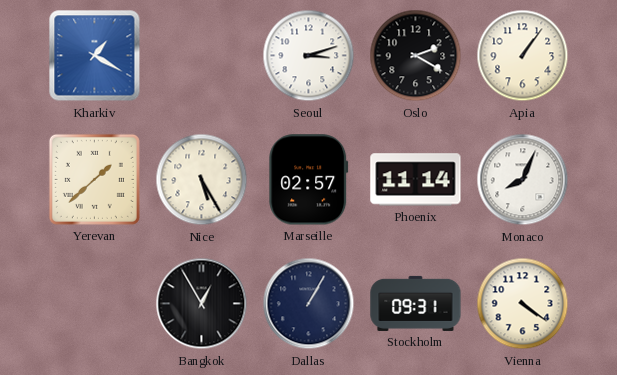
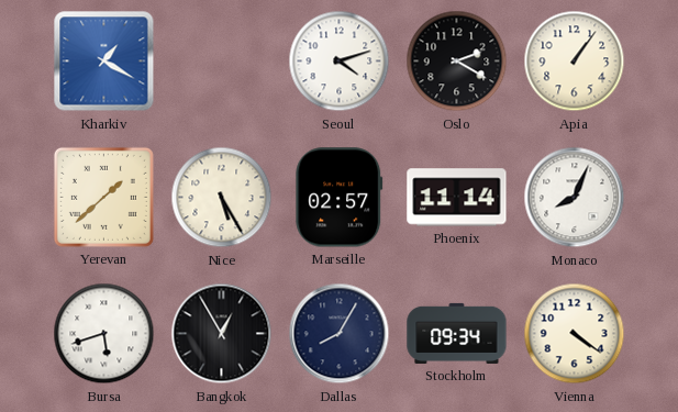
Seoul: 3:12 -> 4:12 (340, 62)
Bursa: none -> 5:42 (104, 334)
Dallas: 1:05 -> 8:05 (340, 334)
Stockholm: 09:31 -> 09:34 (457, 333)
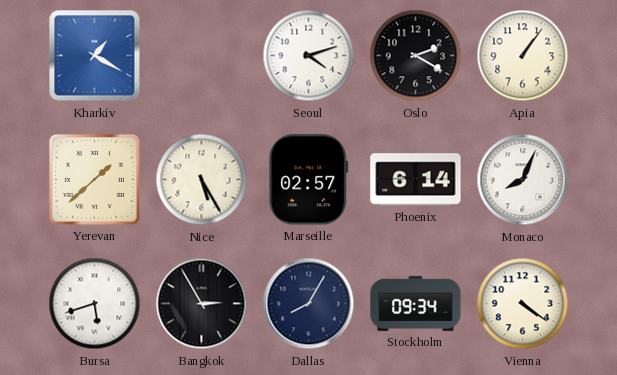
Phoenix: 11:14 -> 6:14 (416, 180)
Bangkok: 12:55 -> 2:55 (202, 304)
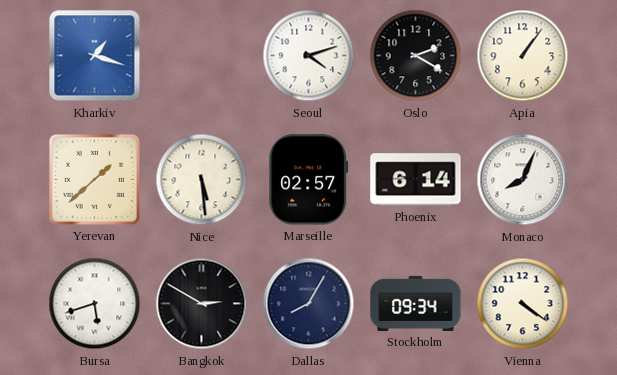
Kharkiv: 1:20 -> 1:18 (95, 56)
Nice: 5:25 -> 5:29 (202, 180)
Bangkok: 2:55 -> 2:50 (202, 304)
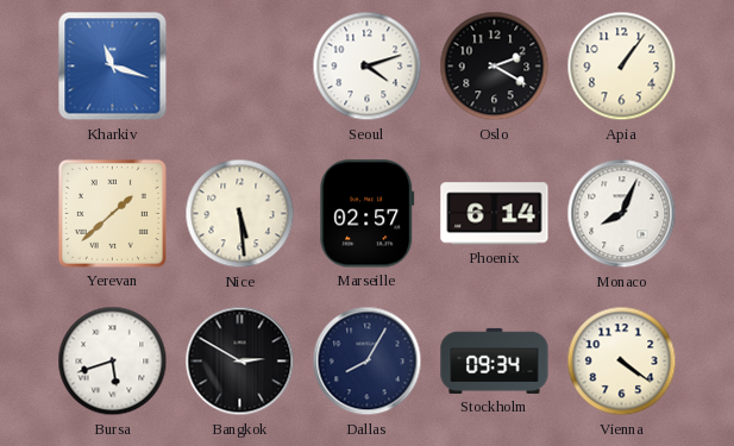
Kharkiv: 1:18 -> 11:18 (113, 67)
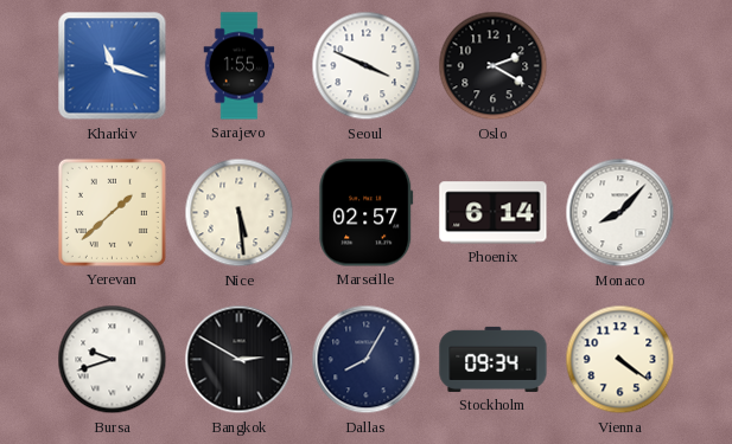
Sarajevo: none -> 1:55 (240, 66)
Seoul: 4:12 -> 3:49 (367, 66)
Apia: 1:06 -> none (622, 67)
Monaco: 8:04 -> 8:07 (620, 213)
Bursa: 5:42 -> 9:42 (113, 360)
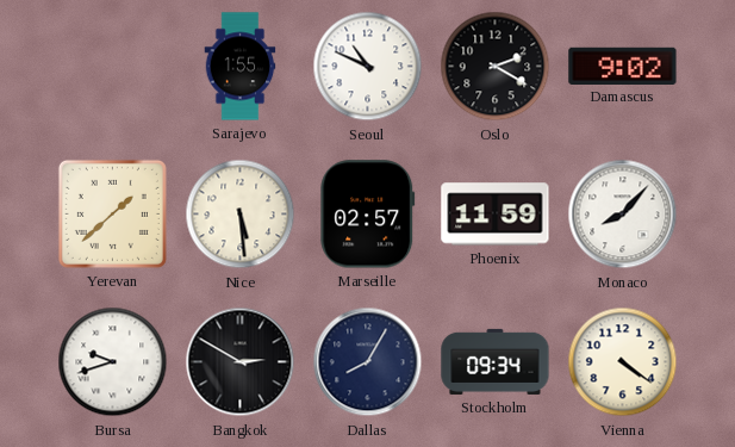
Kharkiv: 11:18 -> none (113, 66)
Seoul: 3:49 -> 10:49 (368, 67)
Damascus: none -> 9:02 (623, 66)
Phoenix: 6:14 -> 11:59 (496, 215)
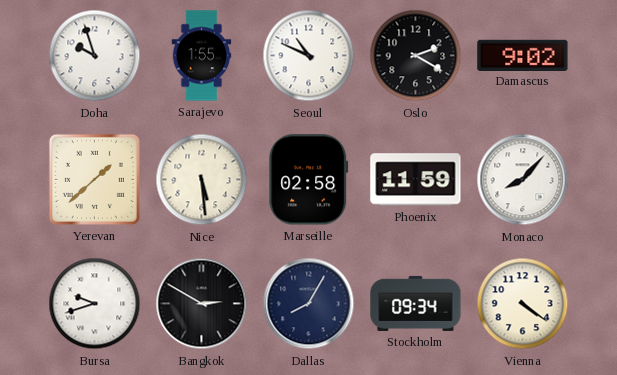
Doha: none -> 9:57 (95, 56)
Marseille: 02:57 -> 02:58 (309, 180)
